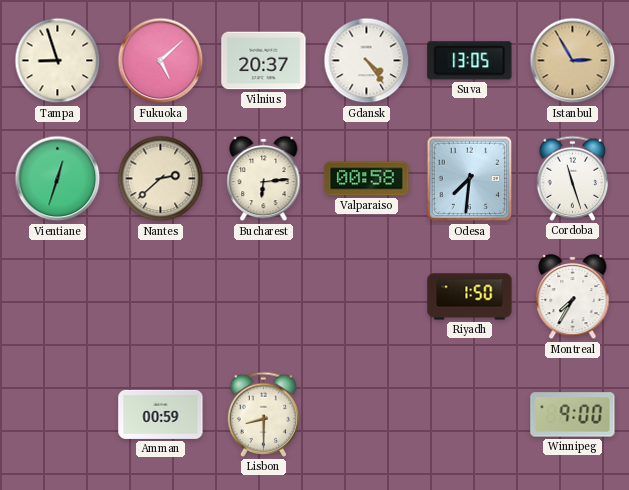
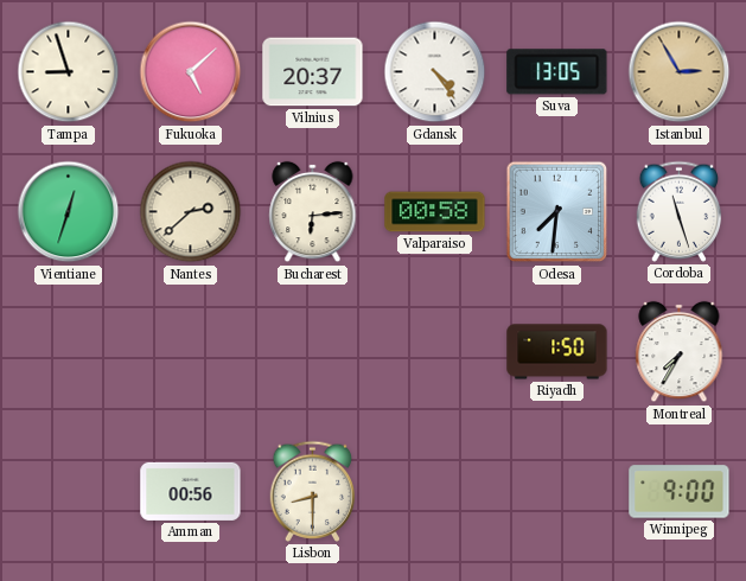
Amman: 00:59 -> 00:56 (191, 491)
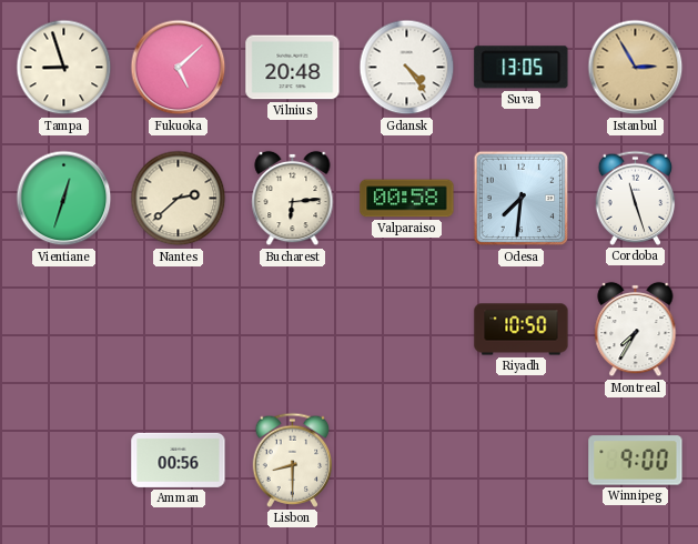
Vilnius: 20:37 -> 20:48 (293, 68)
Riyadh: 1:50 -> 10:50 (522, 330)
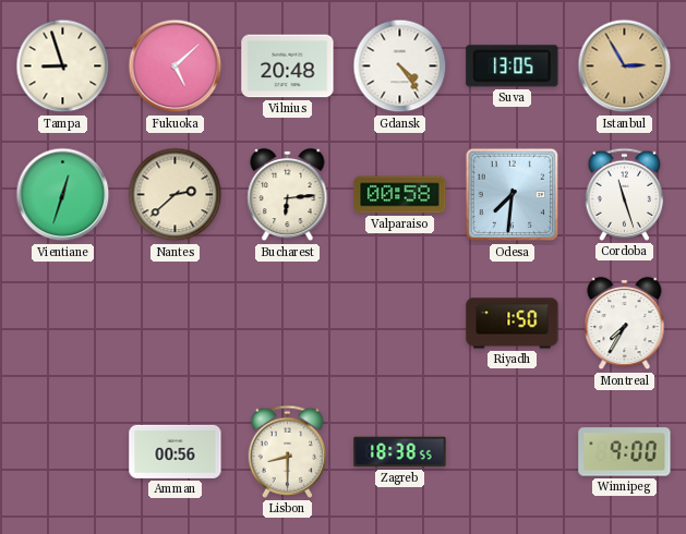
Riyadh: 10:50 -> 1:50 (513, 324)
Zagreb: none -> 18:38 (400, 452)
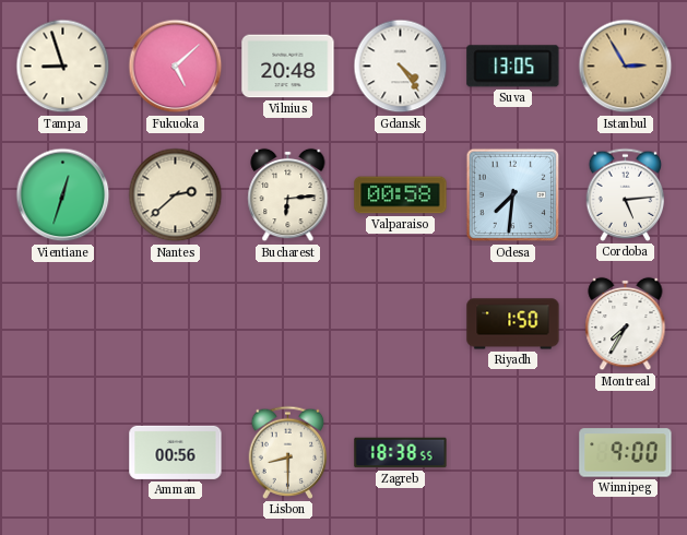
Cordoba: 11:27 -> 5:14 (626, 194)
